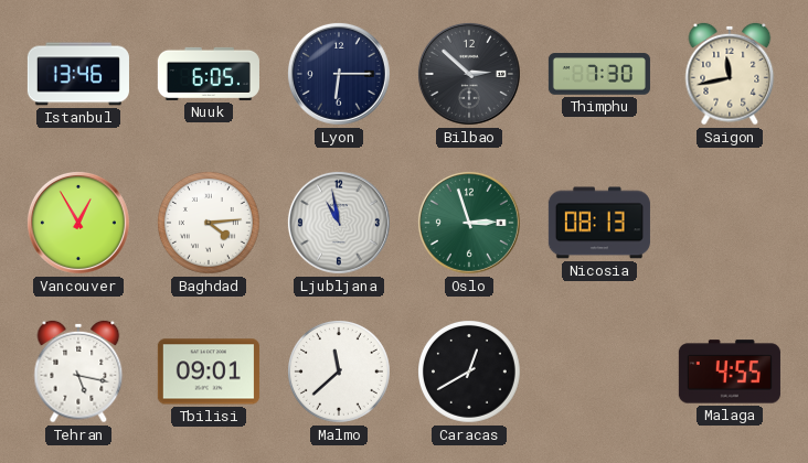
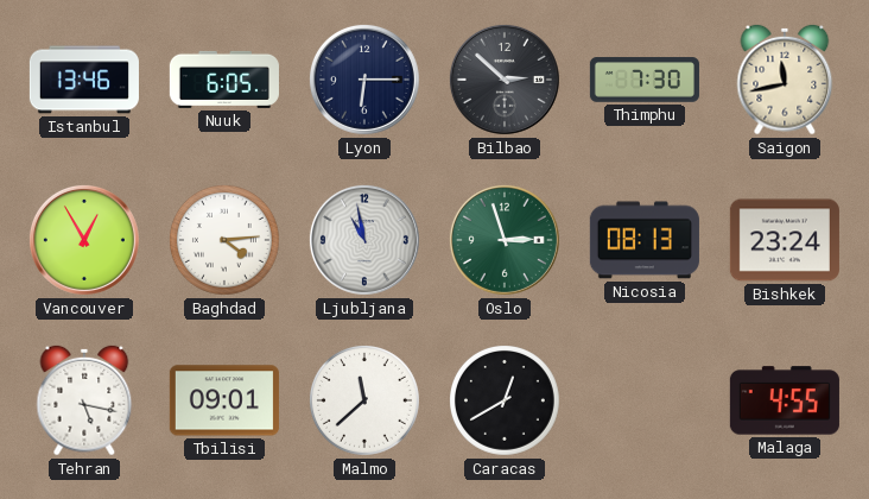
Bishkek: none -> 23:24 (785, 240)
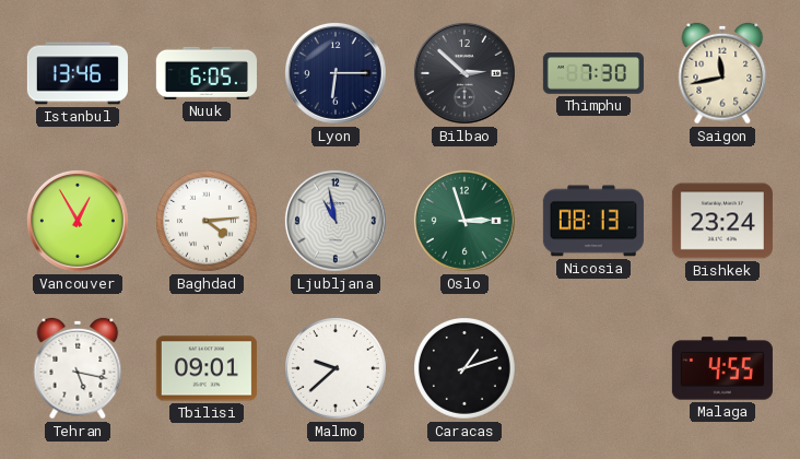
Malmo: 11:38 -> 9:38 (337, 369)
Caracas: 12:40 -> 1:12 (466, 369)
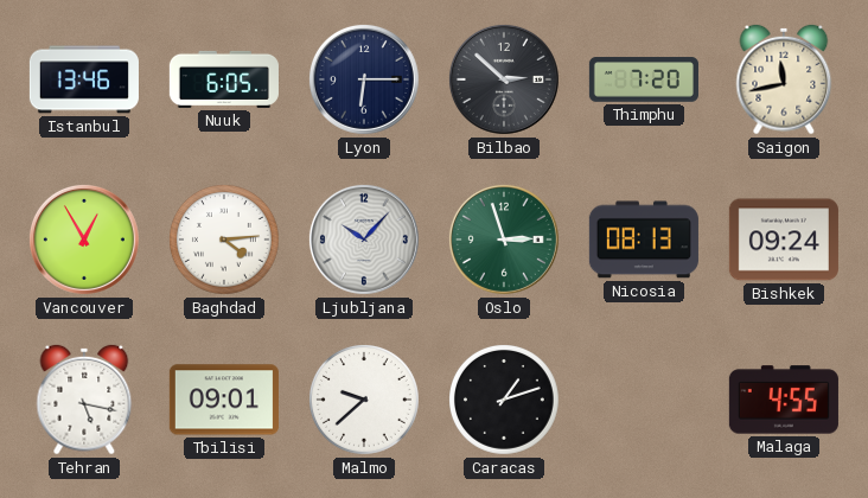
Thimphu: 7:30 -> 7:20 (644, 79)
Ljubljana: 10:58 -> 10:07 (364, 240)
Bishkek: 23:24 -> 09:24 (784, 240)
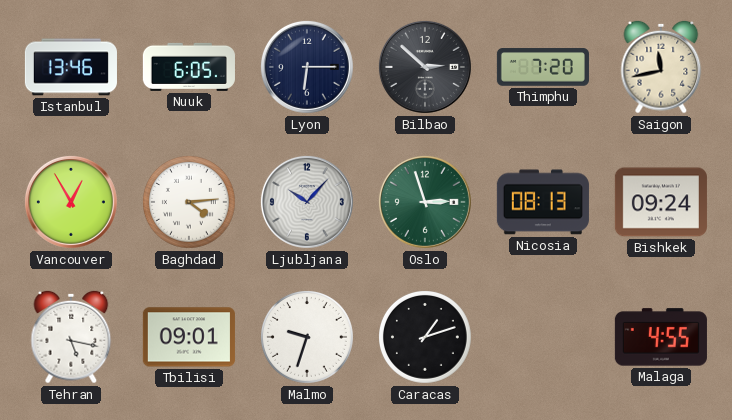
Malmo: 9:38 -> 9:33 (308, 338)
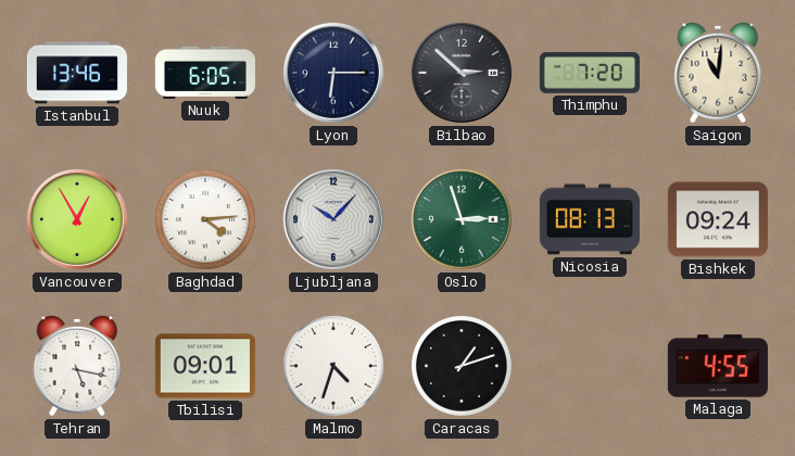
Saigon: 11:43 -> 11:01 (718, 73)
Malmo: 9:33 -> 4:33 (335, 367)
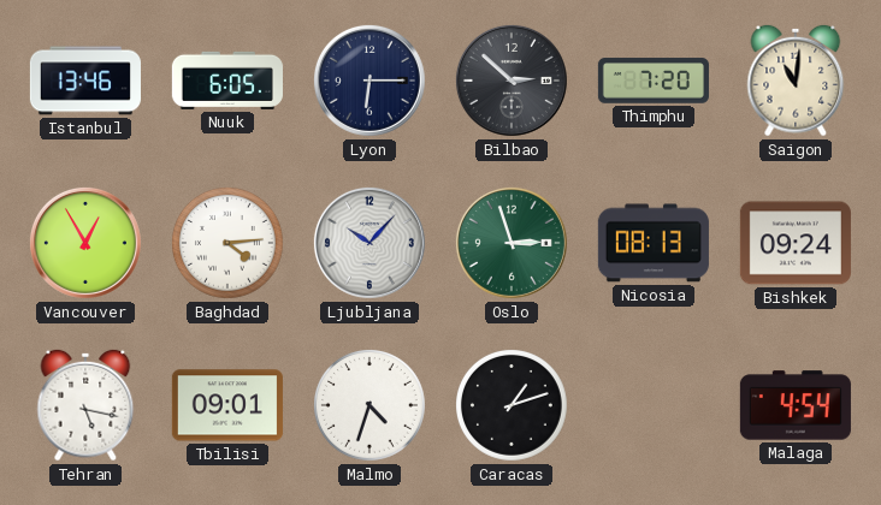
Malaga: 4:55 -> 4:54 (796, 405)
